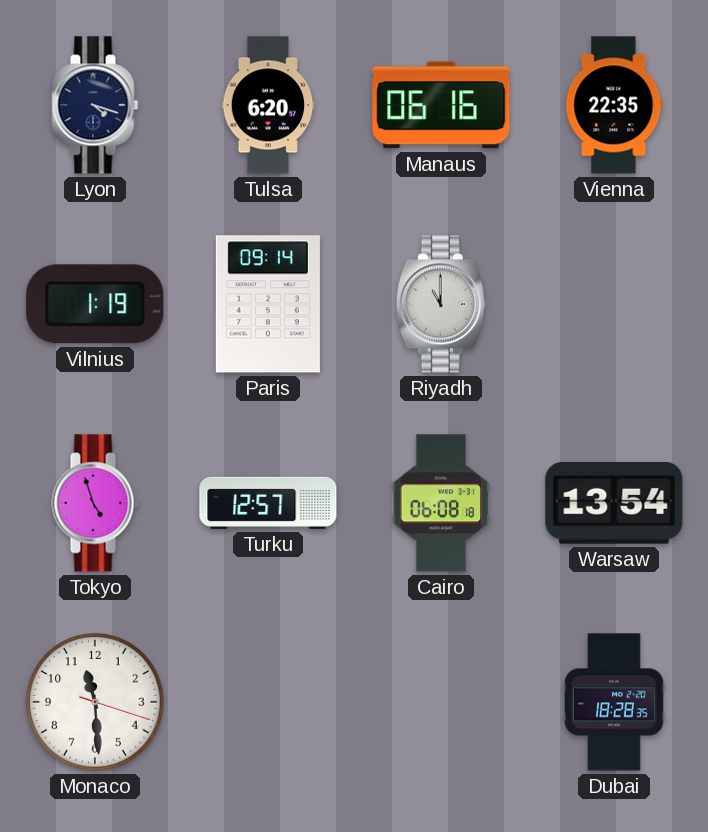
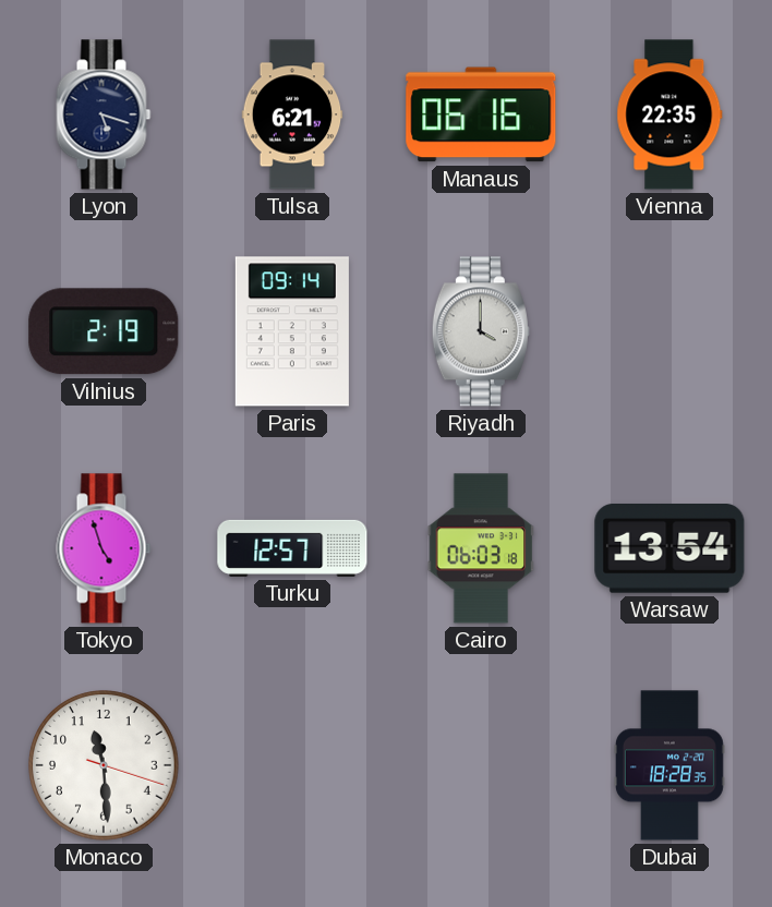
Lyon: 4:18 -> 5:18 (104, 114)
Tulsa: 6:20 -> 6:21 (292, 114)
Vilnius: 1:19 -> 2:19 (104, 331)
Riyadh: 11:00 -> 4:00 (481, 331)
Cairo: 06:08 -> 06:03 (481, 548)
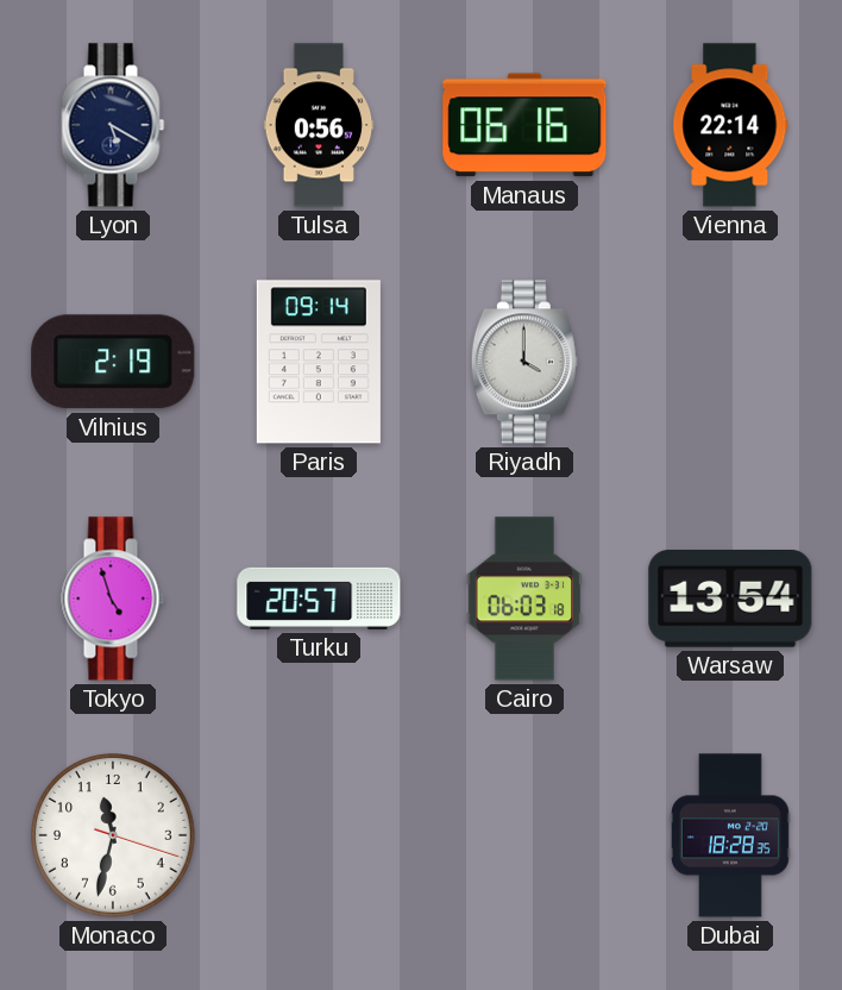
Lyon: 5:18 -> 5:20 (113, 125)
Tulsa: 6:21 -> 0:56 (319, 125)
Vienna: 22:35 -> 22:14 (730, 125)
Turku: 12:57 -> 20:57 (319, 599)
Monaco: 11:29 -> 11:32 (113, 835)
